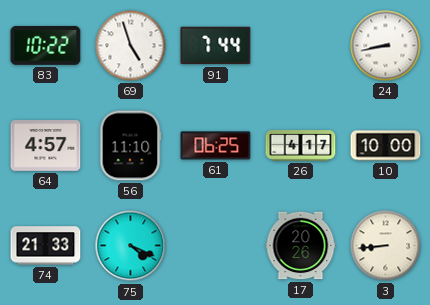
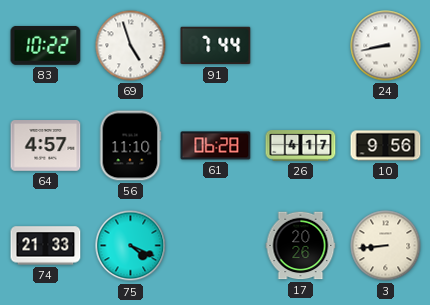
61: 06:25 -> 06:28 (216, 146)
10: 10:00 -> 9:56 (386, 146)
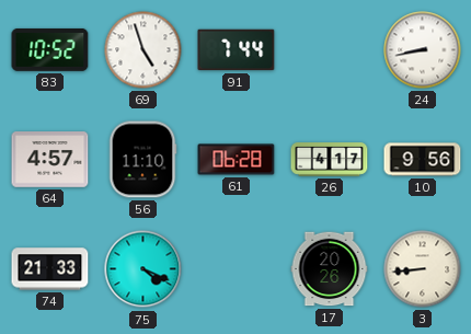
83: 10:22 -> 10:52 (50, 49)
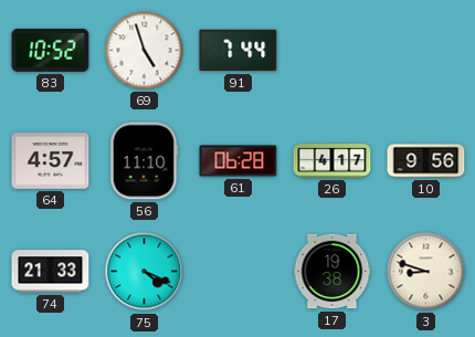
24: 8:43 -> none (423, 50)
17: 20:26 -> 19:38 (332, 272)
3: 8:44 -> 8:48 (426, 272)
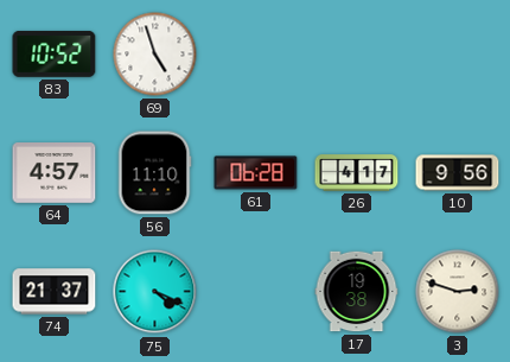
91: 7:44 -> none (239, 51)
74: 21:33 -> 21:37 (55, 292)
3: 8:48 -> 2:48 (458, 292)
